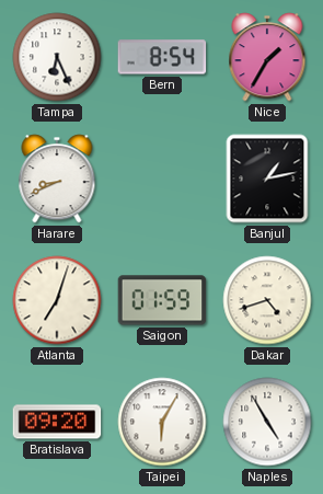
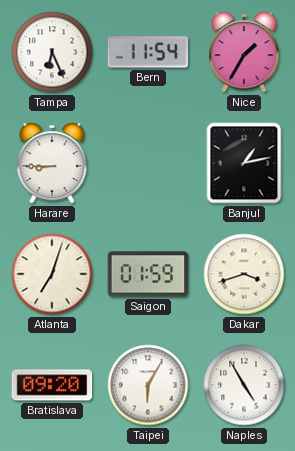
Bern: 8:54 -> 11:54 (148, 52)
Harare: 8:41 -> 8:45 (52, 163)
Dakar: 4:42 -> 3:42 (244, 274)
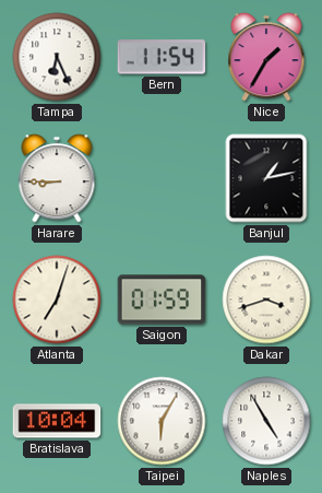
Bratislava: 09:20 -> 10:04 (57, 421)
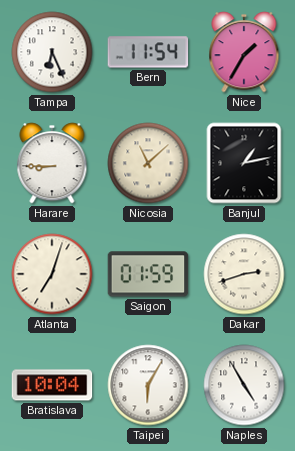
Nicosia: none -> 11:08 (148, 163)
Dakar: 3:42 -> 2:42 (244, 274)
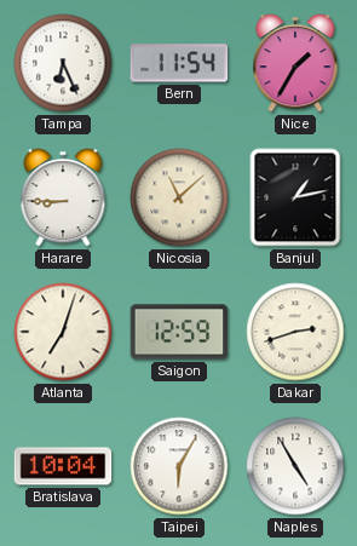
Saigon: 01:59 -> 12:59 (179, 332)
